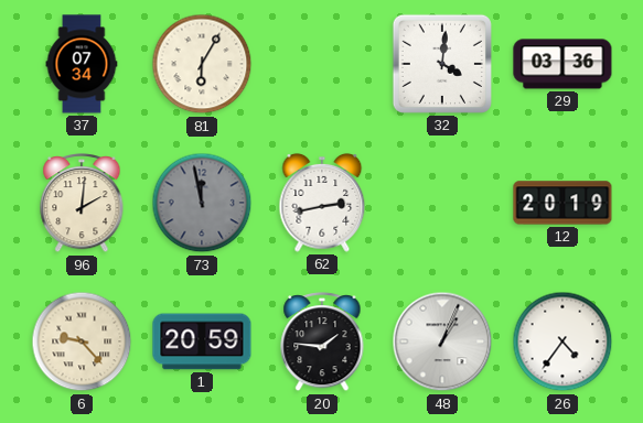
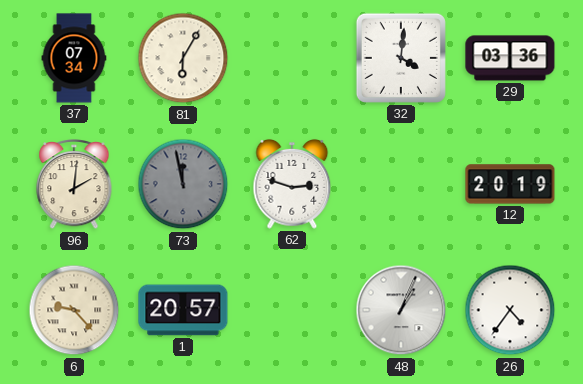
62: 2:43 -> 2:48 (292, 184)
1: 20:59 -> 20:57 (183, 310)
20: 1:46 -> none (322, 343)
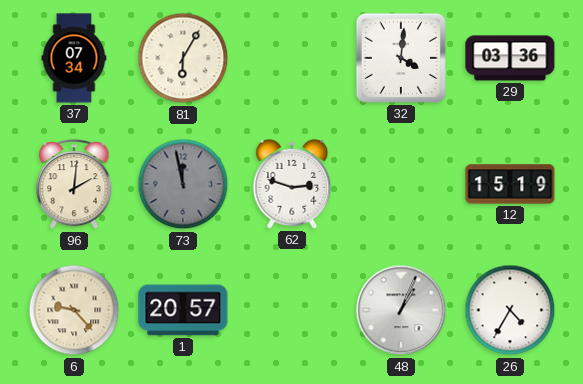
12: 20:19 -> 15:19 (510, 184)
26: 4:36 -> 4:35 (510, 310)
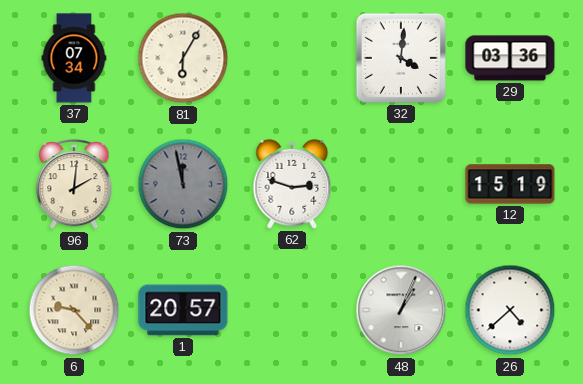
26: 4:35 -> 4:38 (510, 310)
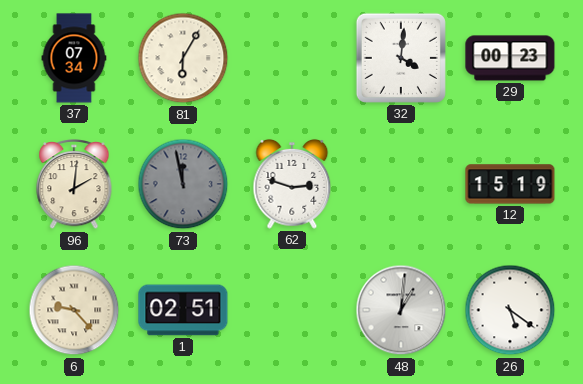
29: 03:36 -> 00:23 (510, 58)
1: 20:57 -> 02:51 (183, 310)
48: 1:04 -> 1:01 (401, 310)
26: 4:38 -> 5:21 (510, 310)
